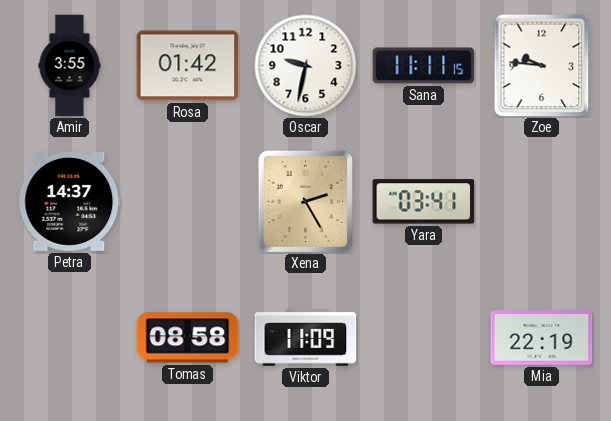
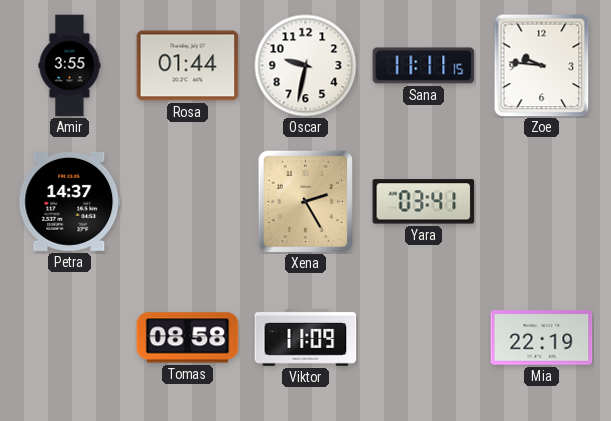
Rosa: 01:42 -> 01:44 (188, 66)
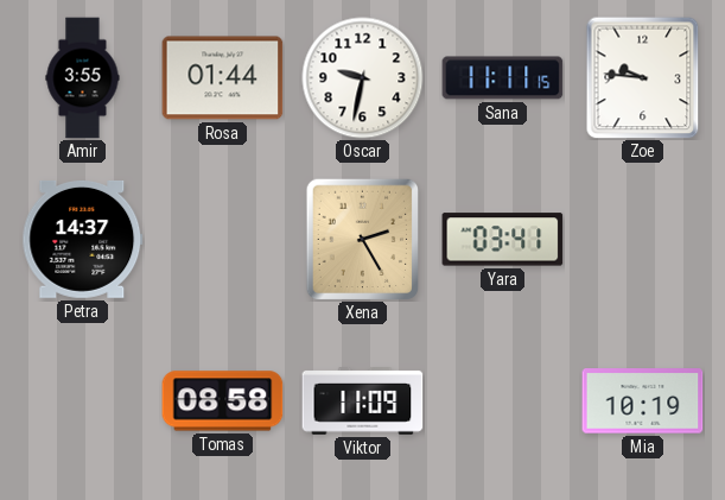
Mia: 22:19 -> 10:19 (643, 401)
